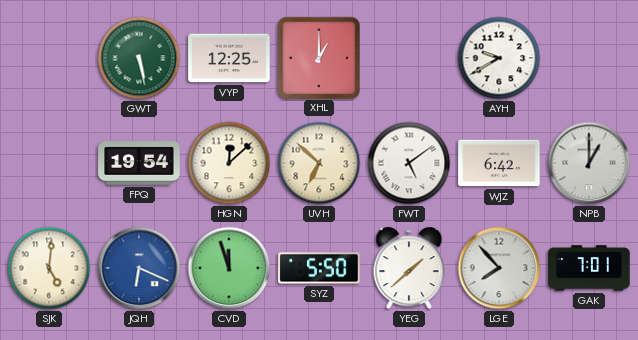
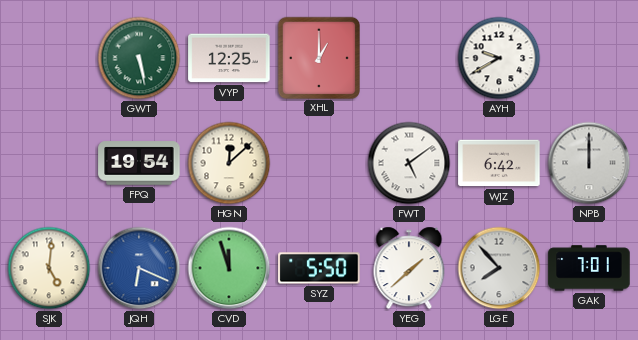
UVH: 6:52 -> none (319, 163)
NPB: 1:00 -> 12:00 (589, 163)
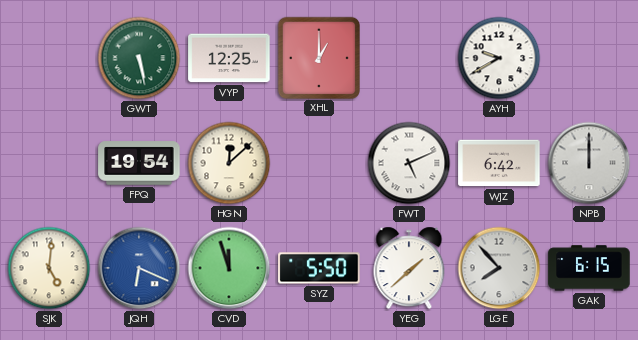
FWT: 5:09 -> 5:11 (409, 163)
GAK: 7:01 -> 6:15 (589, 268)
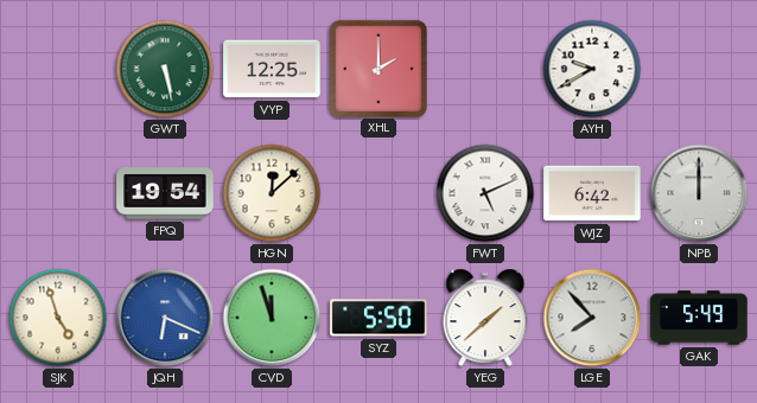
XHL: 1:00 -> 2:00 (377, 68)
SJK: 5:01 -> 4:57 (58, 318)
GAK: 6:15 -> 5:49 (699, 318)
